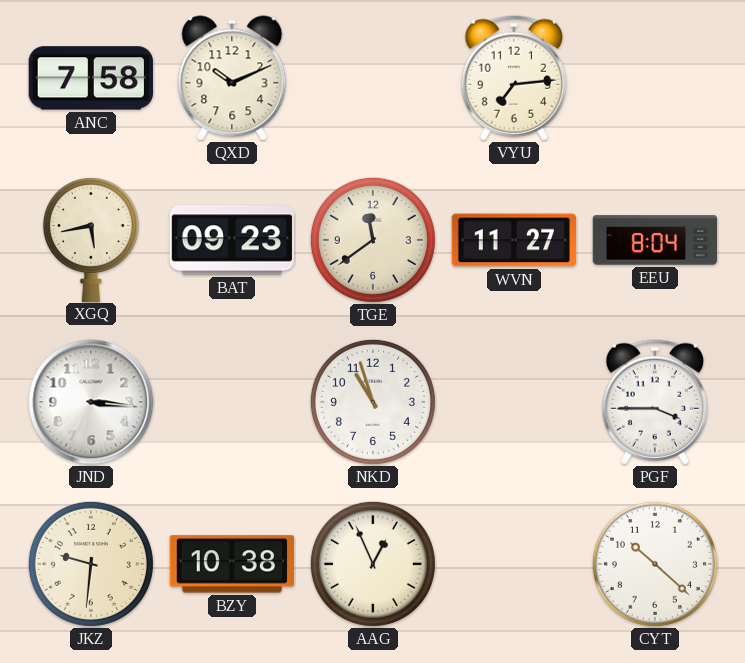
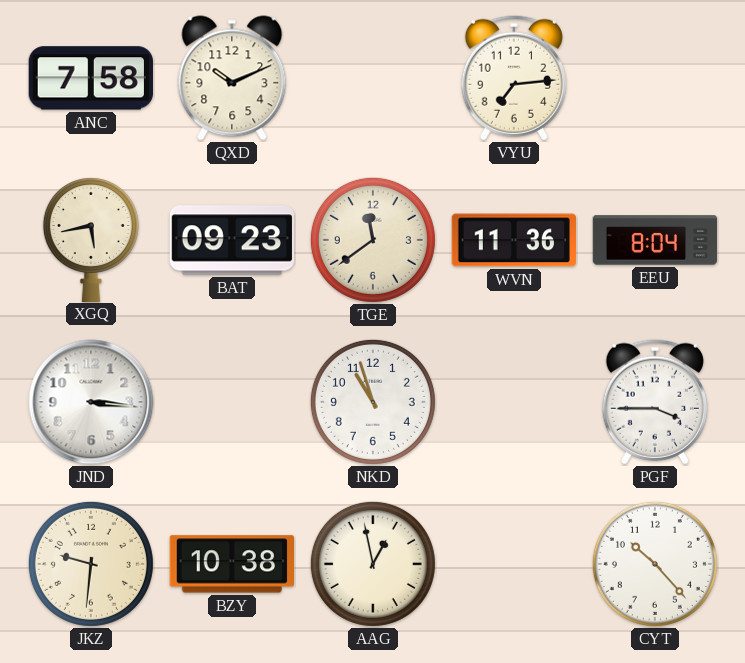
WVN: 11:27 -> 11:36 (513, 240)
AAG: 12:56 -> 12:58 (373, 564)
CYT: 10:22 -> 10:23 (655, 564)
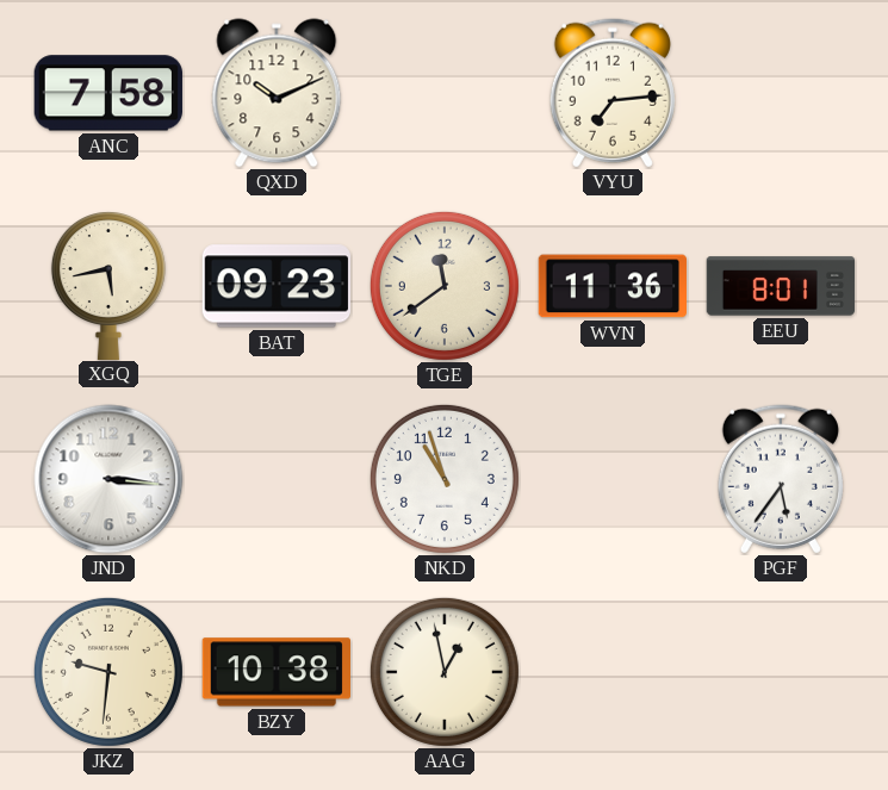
EEU: 8:04 -> 8:01 (781, 286)
PGF: 3:45 -> 5:36 (781, 479)
CYT: 10:23 -> none (655, 564)
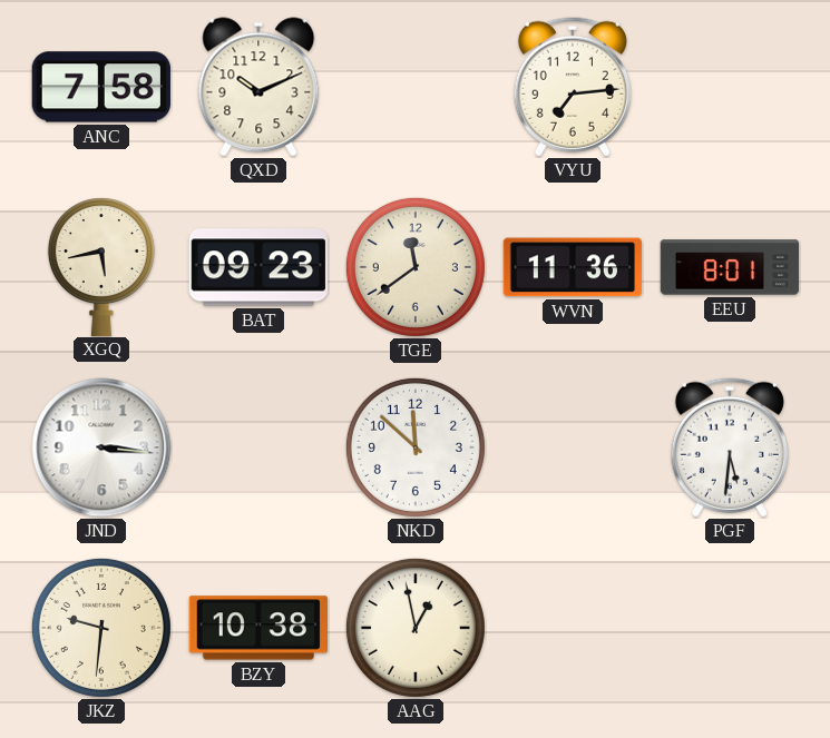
NKD: 10:57 -> 11:52 (416, 447)
PGF: 5:36 -> 5:31 (730, 447)
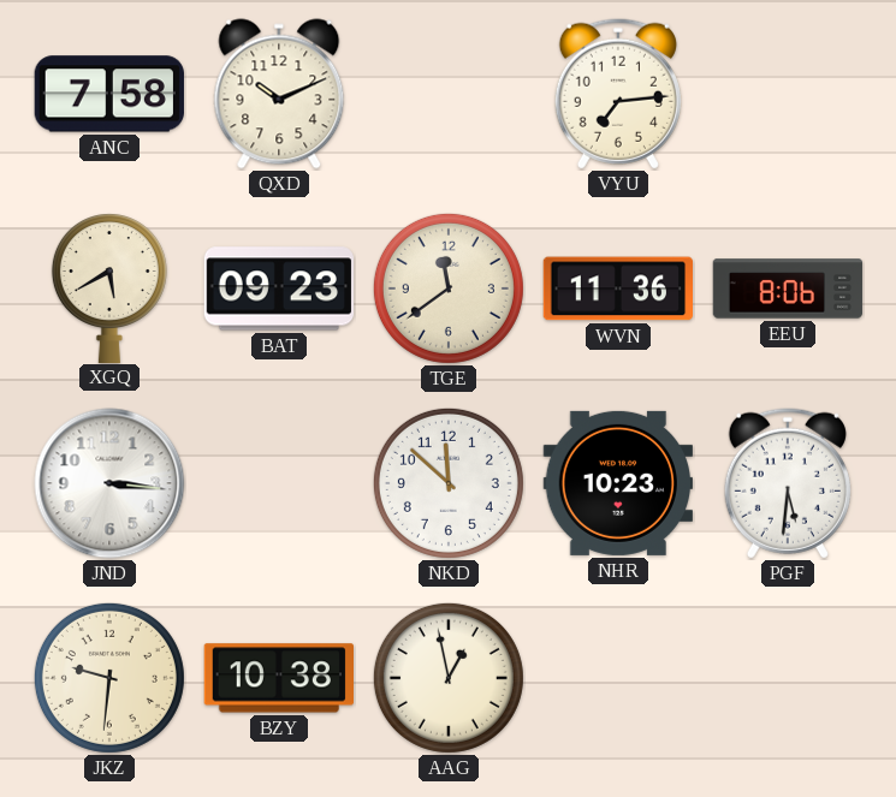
XGQ: 5:43 -> 5:40 (109, 289)
EEU: 8:01 -> 8:06 (788, 289)
NHR: none -> 10:23 (617, 483)
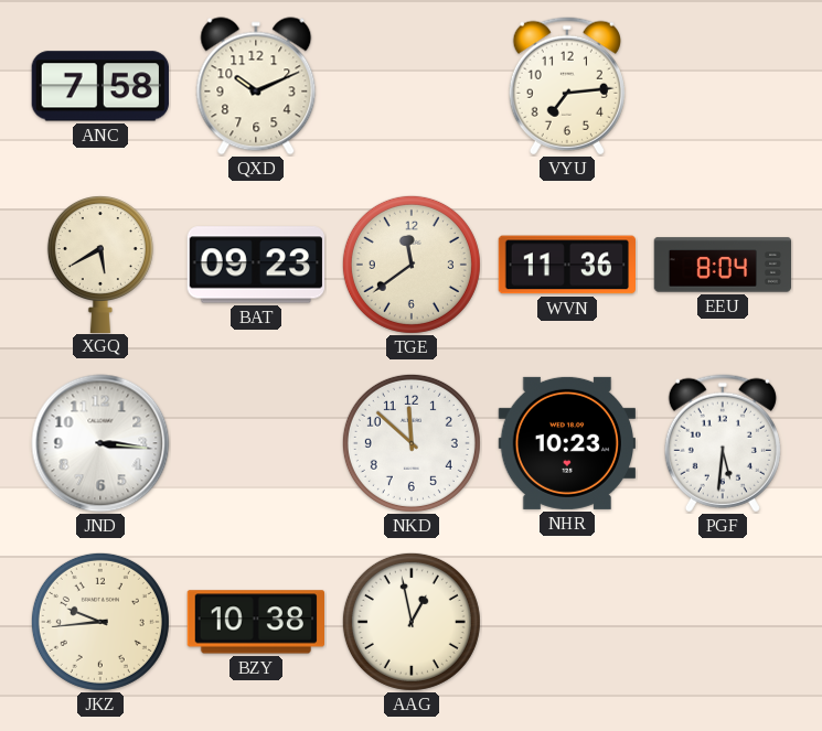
EEU: 8:06 -> 8:04 (723, 265)
JKZ: 9:31 -> 9:44 (100, 622)
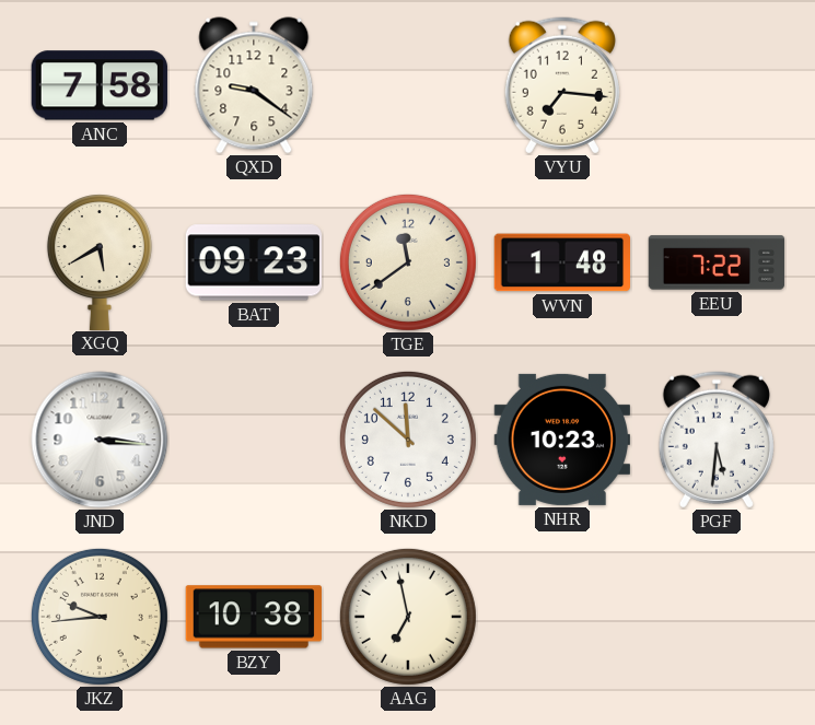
QXD: 10:11 -> 9:21 (254, 85)
VYU: 7:14 -> 7:16 (562, 85)
WVN: 11:36 -> 1:48 (561, 262)
EEU: 8:04 -> 7:22 (717, 262)
AAG: 12:58 -> 6:58 (408, 617)
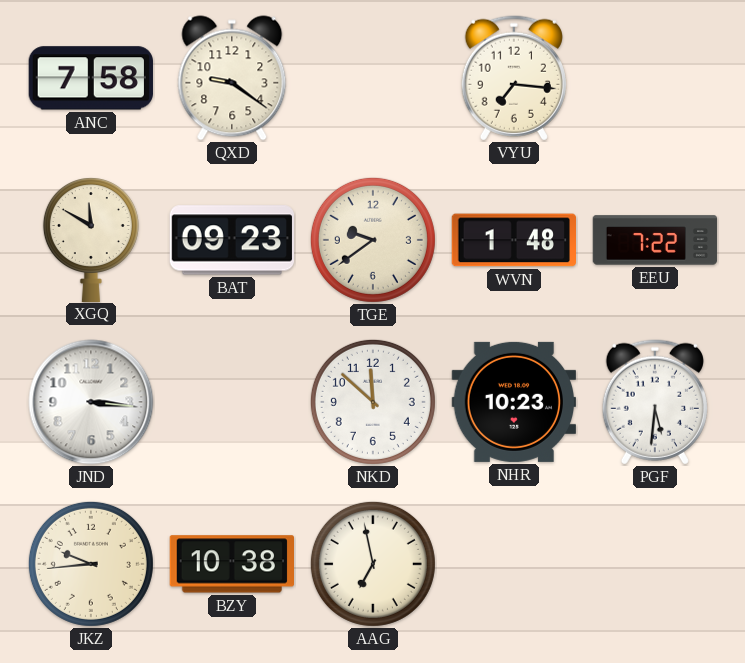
XGQ: 5:40 -> 11:50 (91, 240)
TGE: 11:39 -> 9:39 (373, 240)
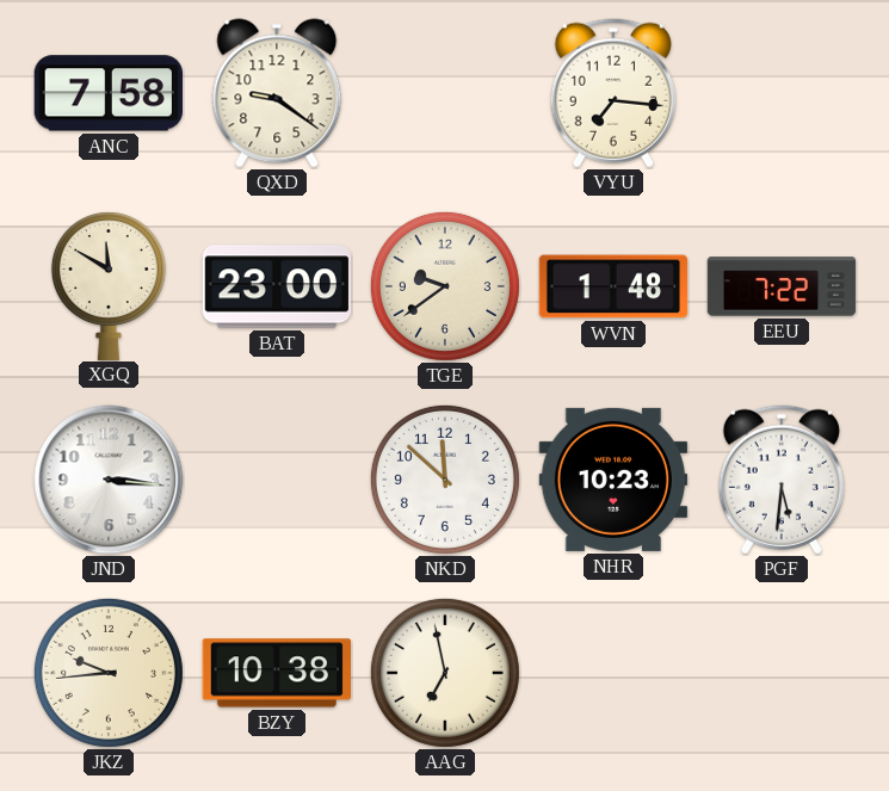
BAT: 09:23 -> 23:00 (276, 286)
